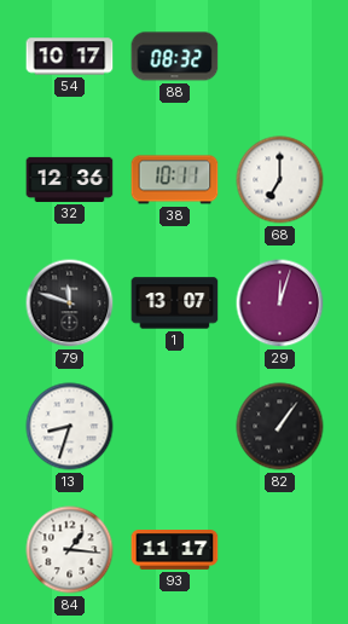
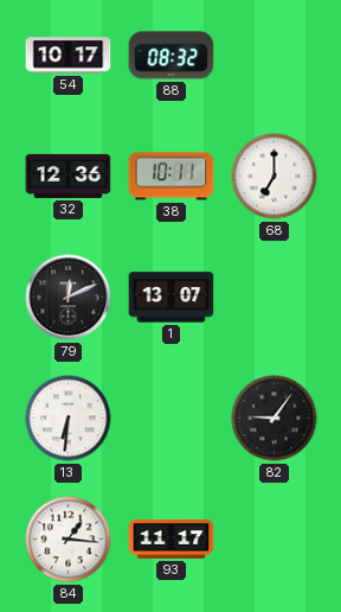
79: 11:48 -> 12:11 (69, 298)
29: 12:03 -> none (280, 304)
13: 8:33 -> 6:31 (69, 419)
82: 1:06 -> 9:06 (275, 419)
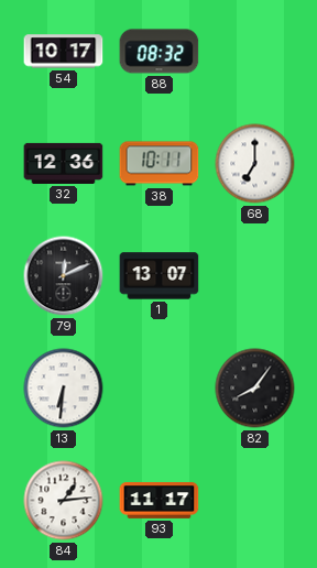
82: 9:06 -> 8:06 (255, 389)
84: 1:16 -> 1:14 (64, 501)
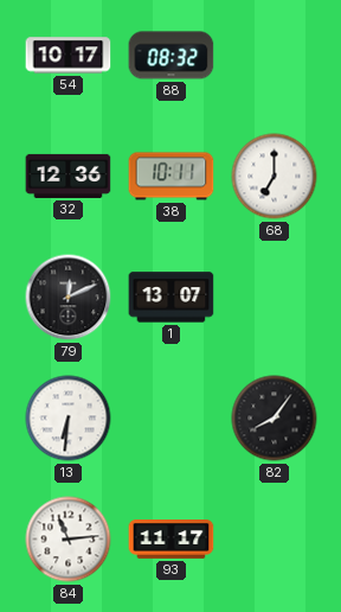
84: 1:14 -> 11:14 (69, 540)
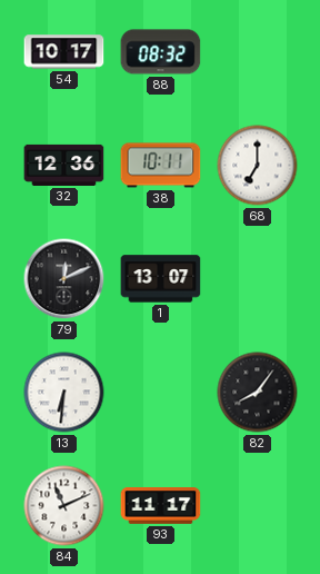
84: 11:14 -> 11:11 (64, 506)
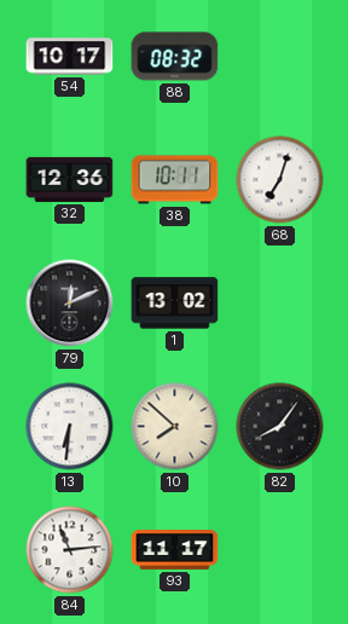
68: 7:00 -> 7:03 (280, 180)
1: 13:07 -> 13:02 (175, 304)
10: none -> 7:52 (175, 427)
84: 11:11 -> 11:14 (70, 550)
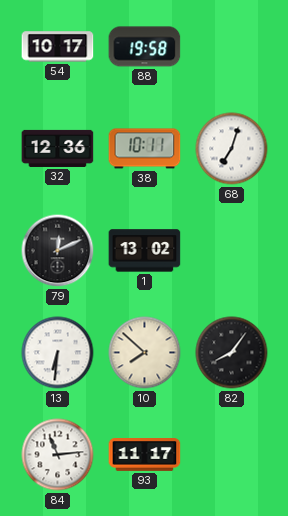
88: 08:32 -> 19:58 (145, 47)
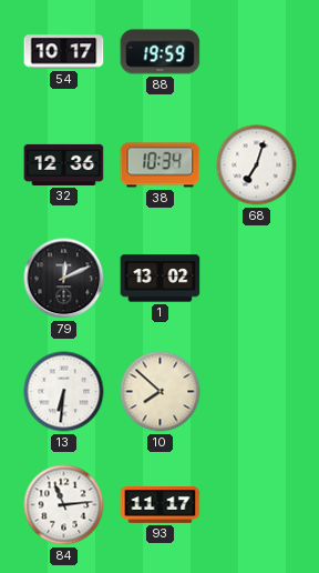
88: 19:58 -> 19:59 (161, 52)
38: 10:11 -> 10:34 (161, 165)
82: 8:06 -> none (232, 353)
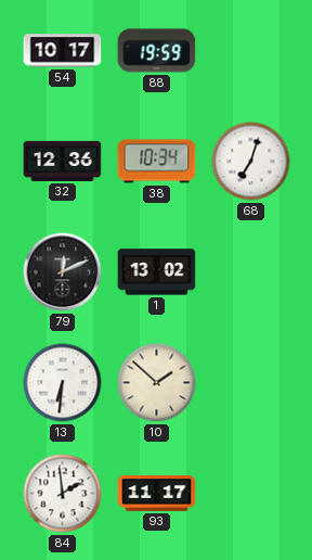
10: 7:52 -> 1:52 (157, 383)
84: 11:14 -> 1:59 (63, 494)
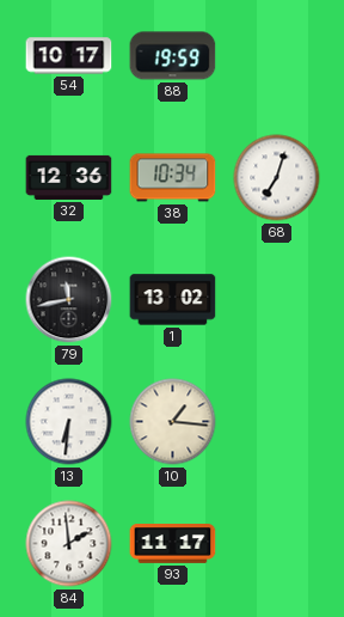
79: 12:11 -> 11:43 (69, 300)
10: 1:52 -> 1:16 (173, 422)
